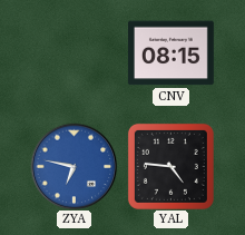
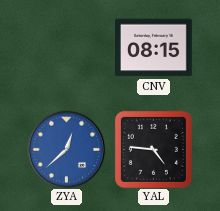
ZYA: 6:47 -> 12:38 (66, 149)
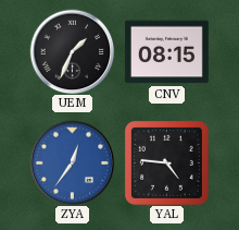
UEM: none -> 1:34 (72, 51)
ZYA: 12:38 -> 12:36 (72, 162)
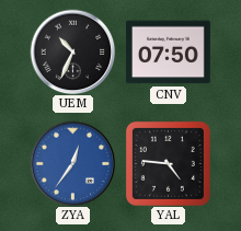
UEM: 1:34 -> 10:34 (72, 51)
CNV: 08:15 -> 07:50 (168, 53)
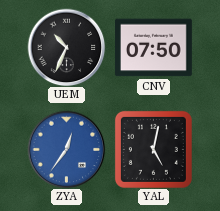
YAL: 4:46 -> 5:02 (153, 149)
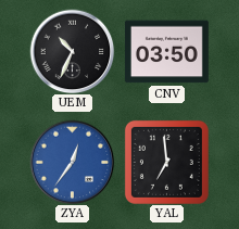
CNV: 07:50 -> 03:50 (166, 52)
YAL: 5:02 -> 6:59 (166, 162)
